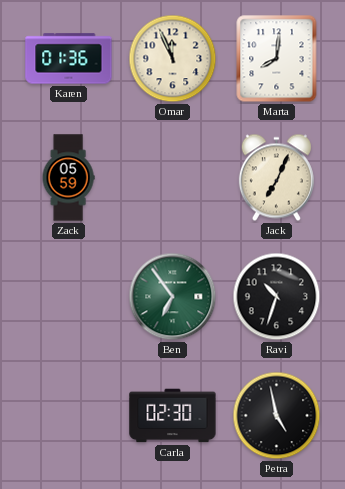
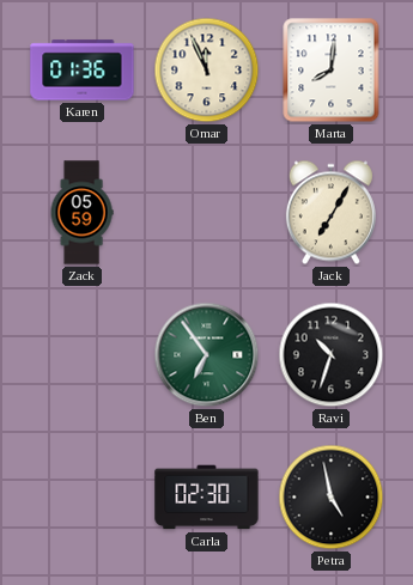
Jack: 7:04 -> 7:05 (330, 213)
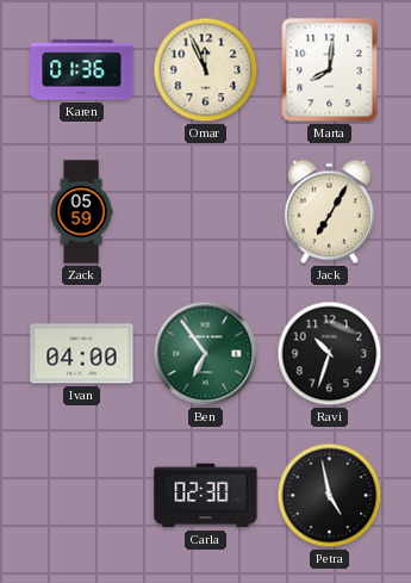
Ivan: none -> 04:00 (82, 354)
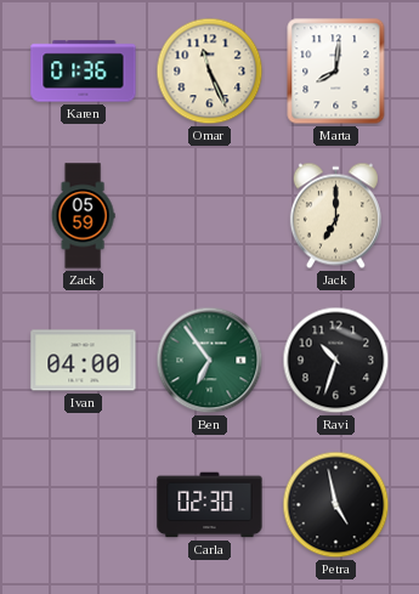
Omar: 11:56 -> 11:26 (210, 72)
Jack: 7:05 -> 7:00 (335, 216)
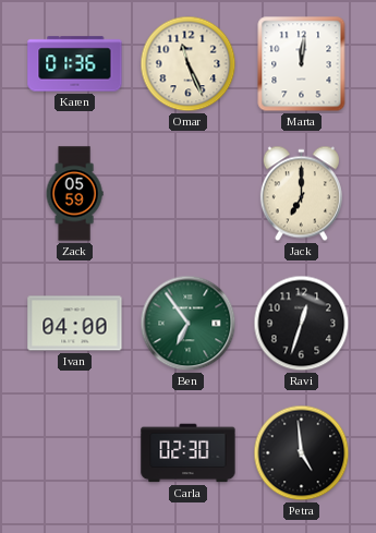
Marta: 8:01 -> 12:01 (302, 64)
Ravi: 10:33 -> 12:33 (302, 324)
Petra: 4:58 -> 4:59 (302, 453)
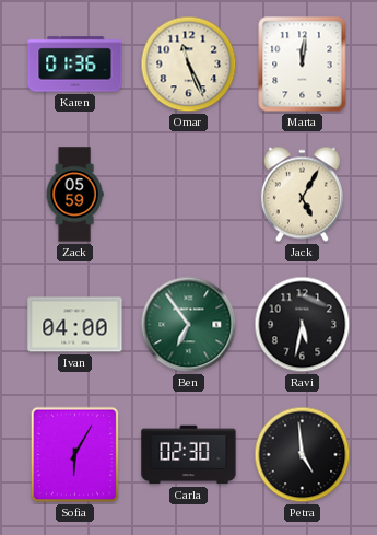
Jack: 7:00 -> 5:05 (302, 195)
Ravi: 12:33 -> 5:32 (303, 325)
Sofia: none -> 6:05 (75, 455)
